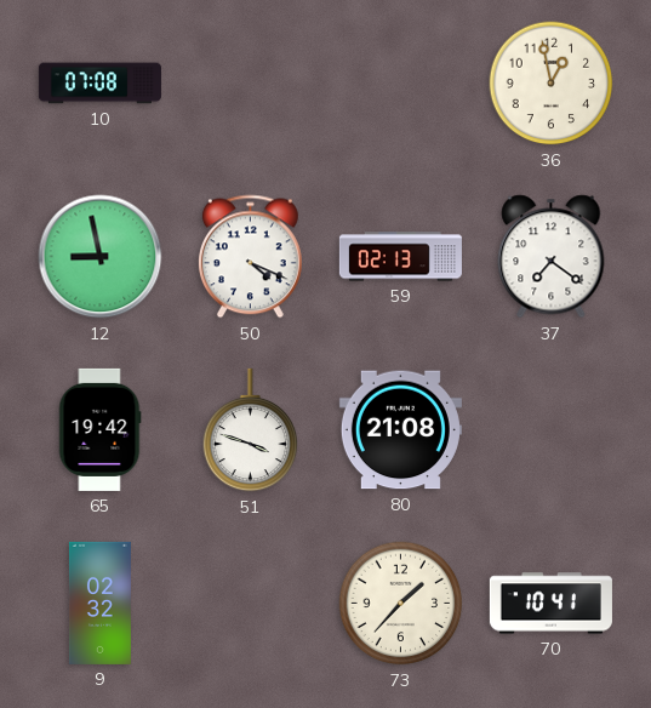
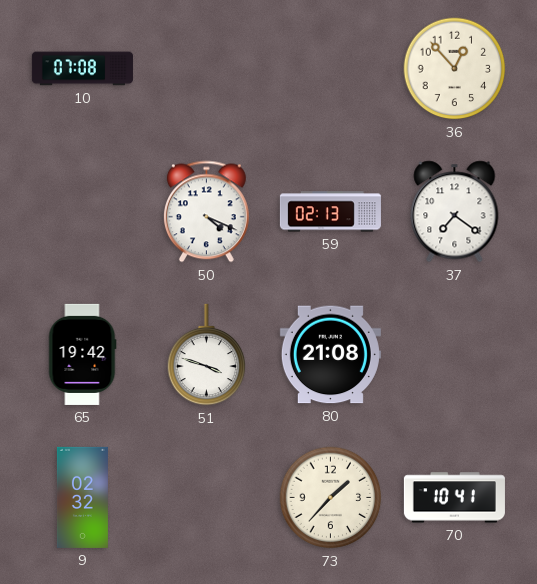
36: 12:58 -> 12:53 (455, 69)
12: 8:58 -> none (101, 257)
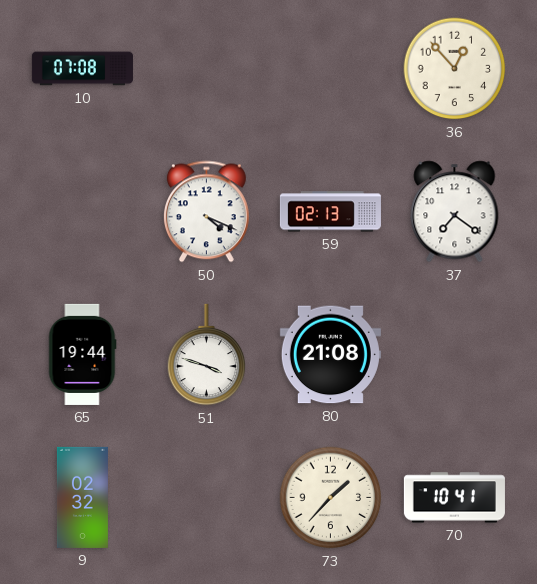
65: 19:42 -> 19:44 (83, 354)
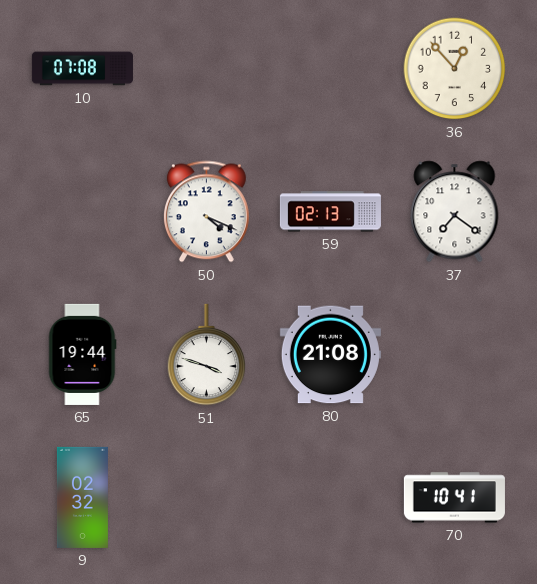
73: 1:37 -> none (331, 498)
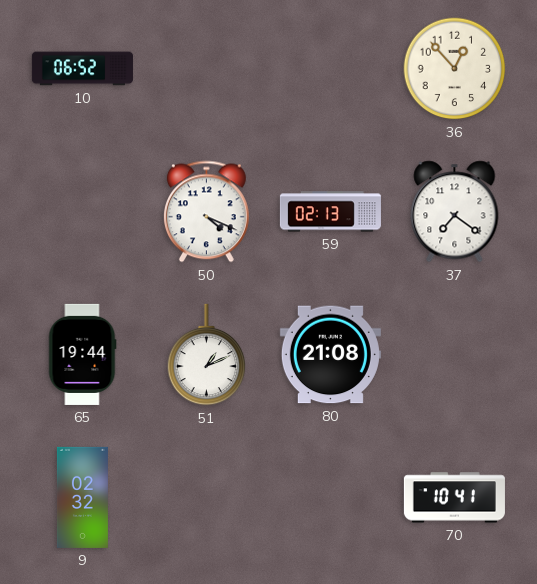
10: 07:08 -> 06:52 (82, 69)
51: 3:48 -> 1:11 (207, 355)
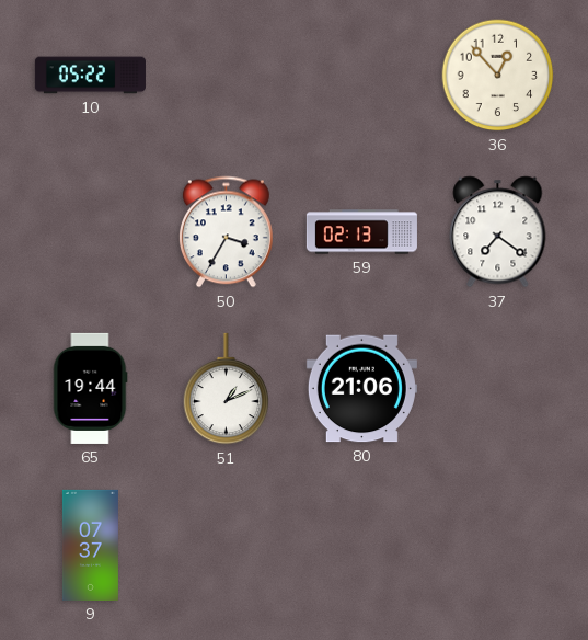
10: 06:52 -> 05:22 (90, 76)
50: 4:19 -> 3:35 (226, 232)
80: 21:08 -> 21:06 (361, 389)
9: 02:32 -> 07:37 (90, 545)
70: 10:41 -> none (454, 498)
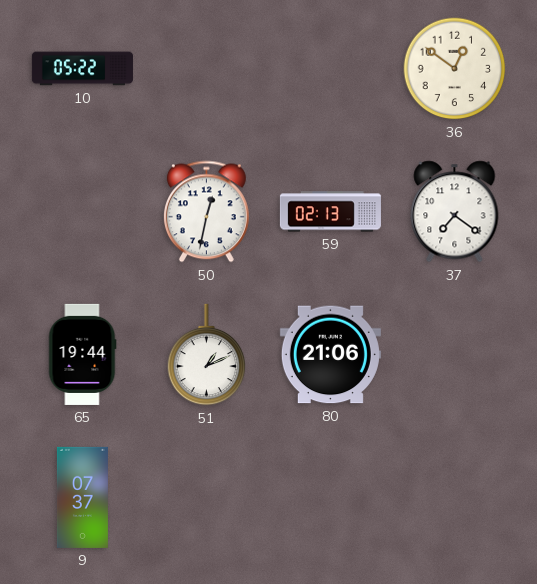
36: 12:53 -> 12:51 (455, 69)
50: 3:35 -> 12:32 (206, 212)
